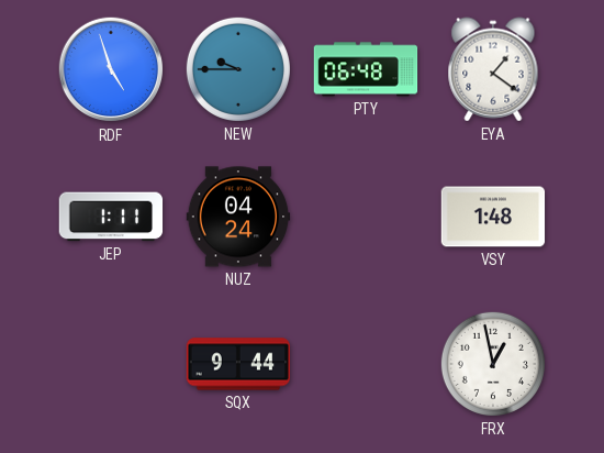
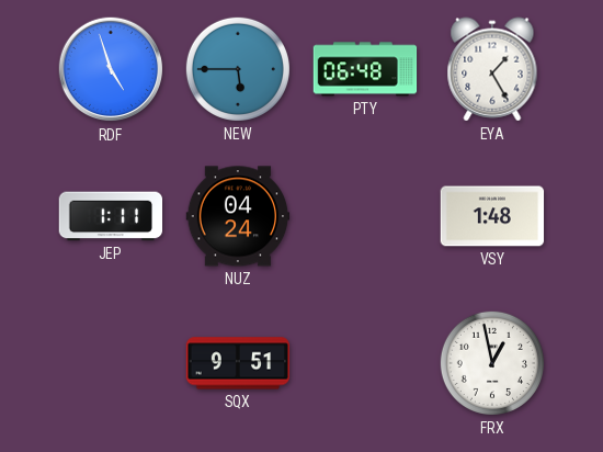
NEW: 9:45 -> 5:45 (238, 69)
EYA: 1:21 -> 1:25 (492, 69)
SQX: 9:44 -> 9:51 (238, 363)
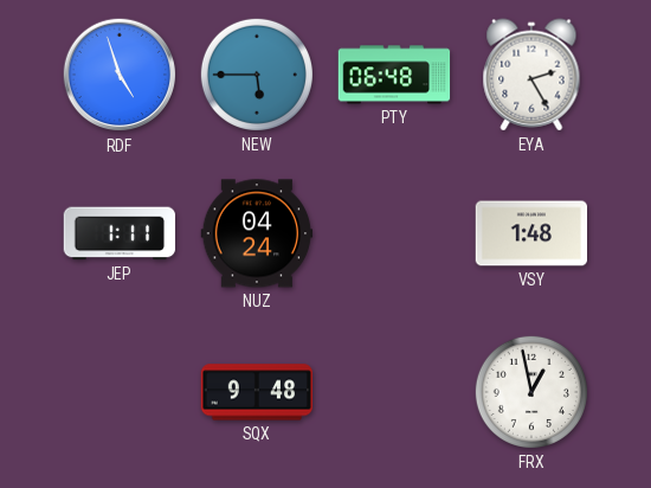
EYA: 1:25 -> 2:25 (531, 75)
SQX: 9:51 -> 9:48 (257, 392)
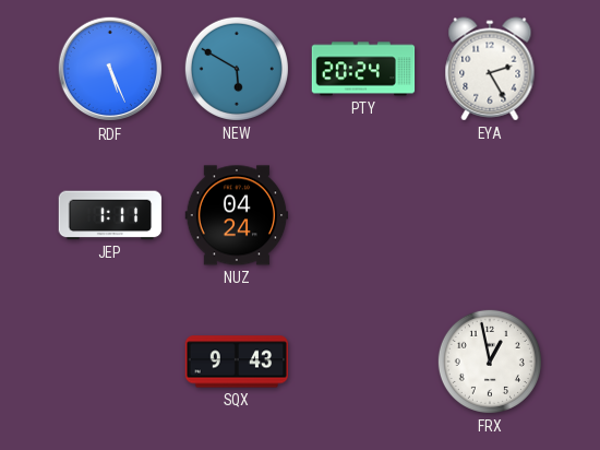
RDF: 4:57 -> 5:26 (110, 69)
NEW: 5:45 -> 5:50 (237, 69)
PTY: 06:48 -> 20:24 (363, 69)
VSY: 1:48 -> none (531, 233)
SQX: 9:48 -> 9:43 (237, 362)
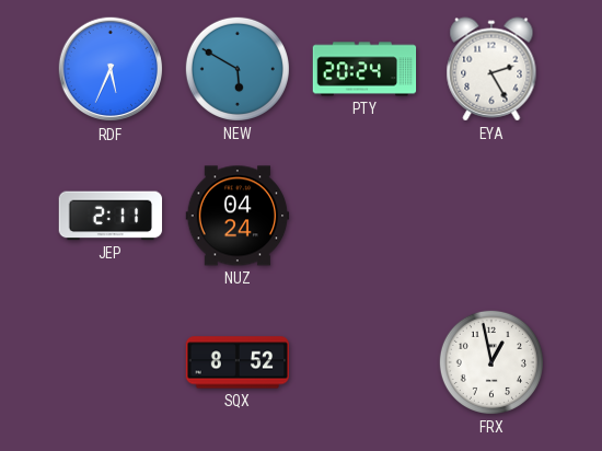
RDF: 5:26 -> 5:34 (111, 69)
JEP: 1:11 -> 2:11 (111, 216)
SQX: 9:43 -> 8:52 (238, 362)
